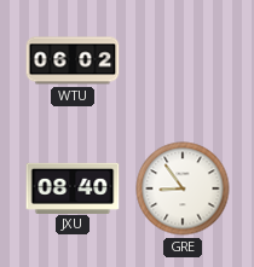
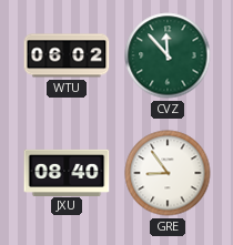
CVZ: none -> 11:53 (168, 55)
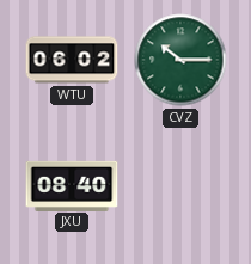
CVZ: 11:53 -> 10:15 (180, 60)
GRE: 8:54 -> none (168, 173)
